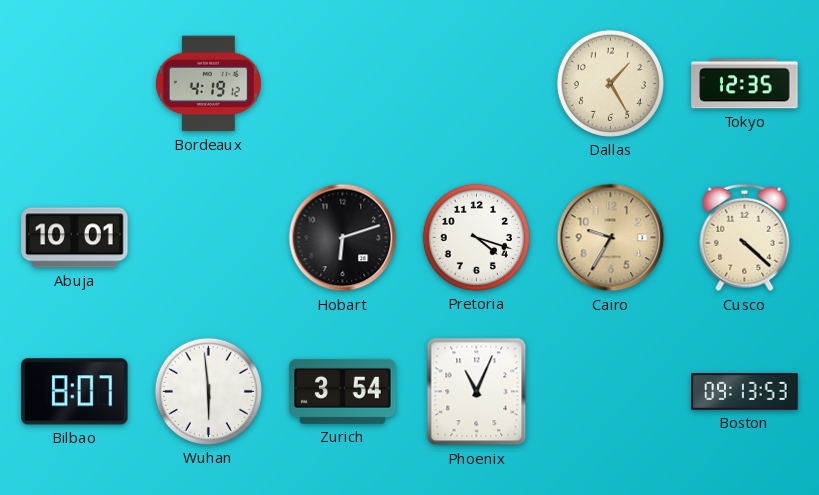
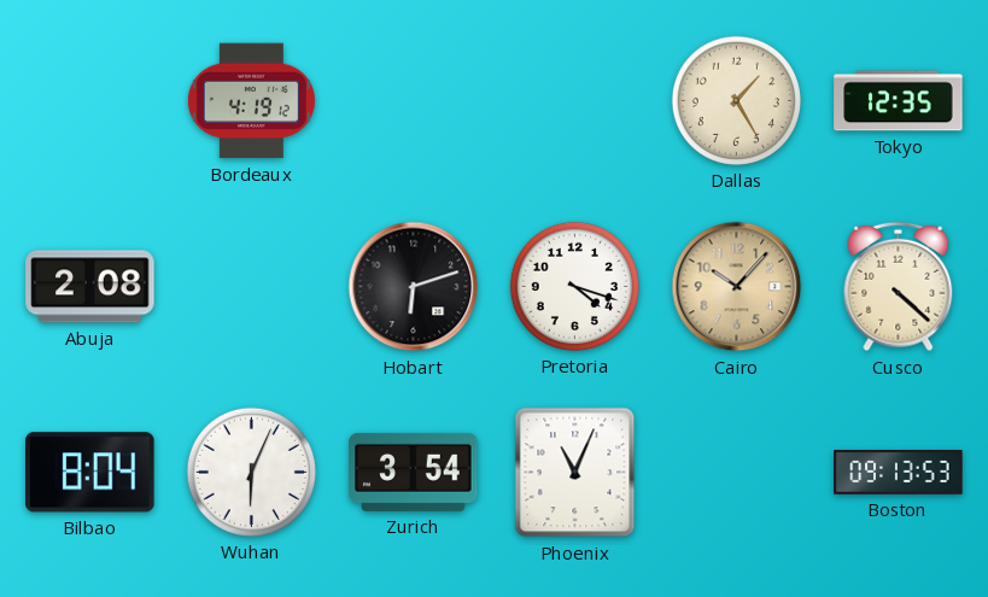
Abuja: 10:01 -> 2:08 (90, 287)
Cairo: 9:35 -> 10:07 (737, 287)
Bilbao: 8:07 -> 8:04 (90, 473)
Wuhan: 5:59 -> 6:04 (251, 472)
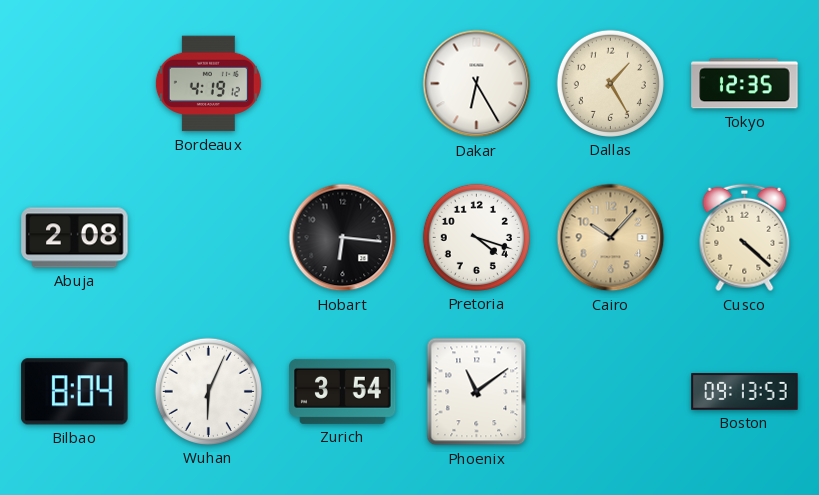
Dakar: none -> 6:25 (477, 84)
Hobart: 6:12 -> 6:16 (343, 238)
Phoenix: 11:04 -> 11:09 (477, 392)
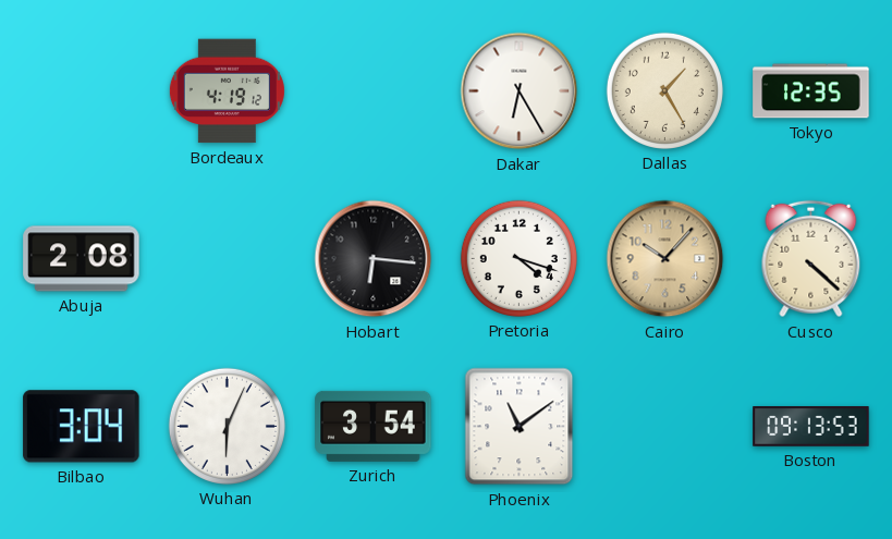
Bilbao: 8:04 -> 3:04 (82, 427)
